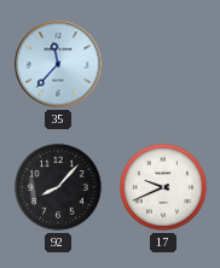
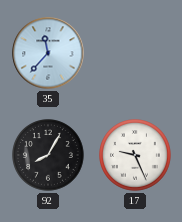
92: 8:07 -> 8:05 (49, 156)
17: 9:41 -> 9:26 (136, 156)
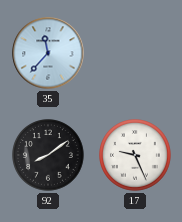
92: 8:05 -> 8:09 (49, 156)
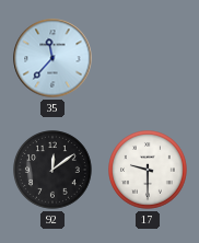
92: 8:09 -> 12:09 (54, 171)
17: 9:26 -> 9:30 (149, 171)
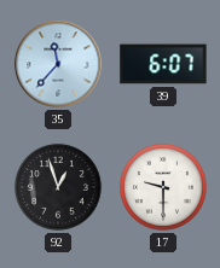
39: none -> 6:07 (163, 64)
92: 12:09 -> 12:57 (59, 188)
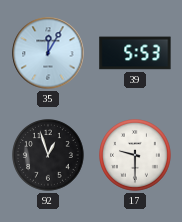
35: 11:37 -> 12:05 (48, 53)
39: 6:07 -> 5:53 (135, 53)
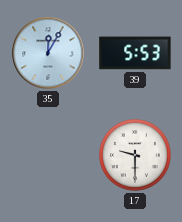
92: 12:57 -> none (49, 156)
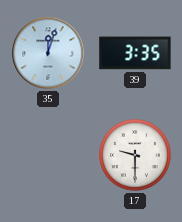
35: 12:05 -> 12:03 (48, 53)
39: 5:53 -> 3:35 (135, 53)
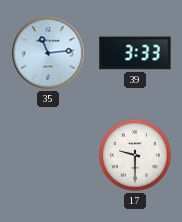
35: 12:03 -> 11:14 (48, 53)
39: 3:35 -> 3:33 (135, 53)
